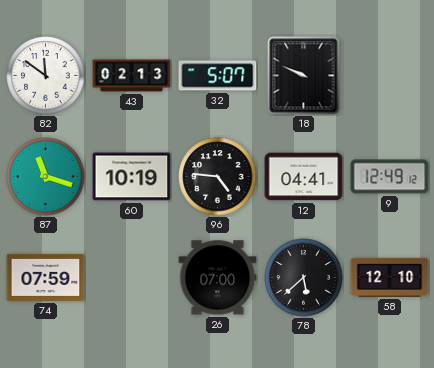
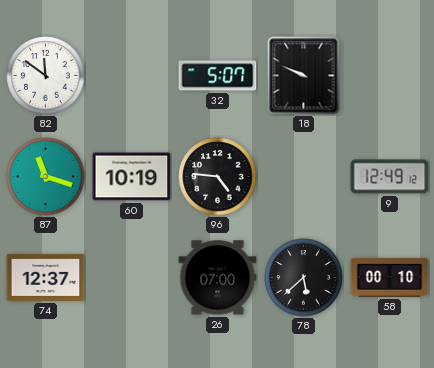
43: 02:13 -> none (132, 76)
12: 04:41 -> none (304, 177)
74: 07:59 -> 12:37 (46, 277)
58: 12:10 -> 00:10 (390, 277)
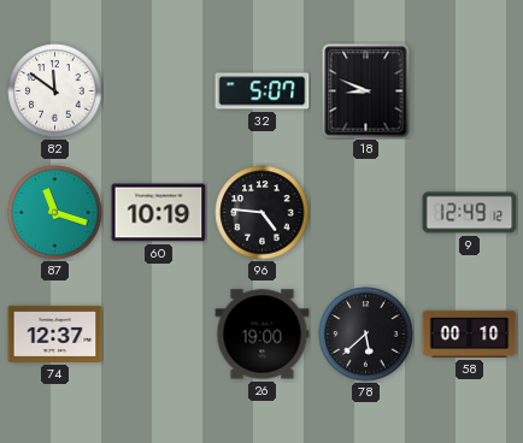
18: 9:49 -> 8:49 (366, 91)
26: 07:00 -> 19:00 (263, 335)
